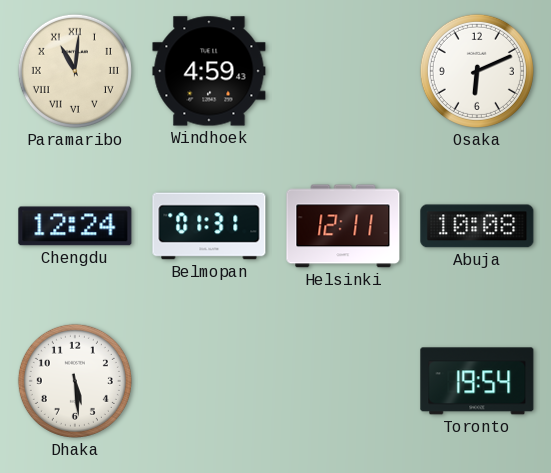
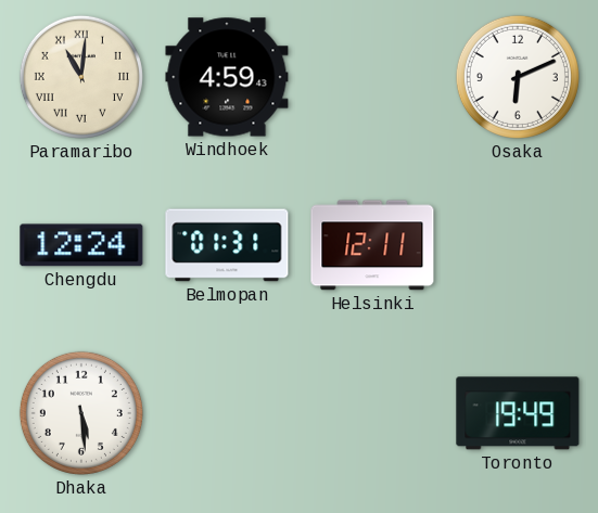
Abuja: 10:08 -> none (477, 226)
Toronto: 19:54 -> 19:49 (518, 413)
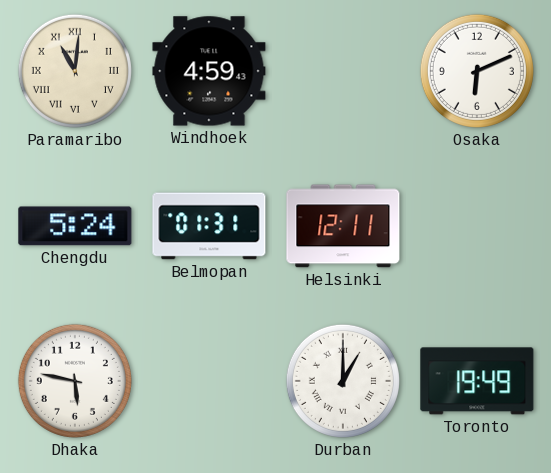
Chengdu: 12:24 -> 5:24 (75, 226)
Dhaka: 5:29 -> 5:47 (75, 381)
Durban: none -> 1:00 (343, 381)
